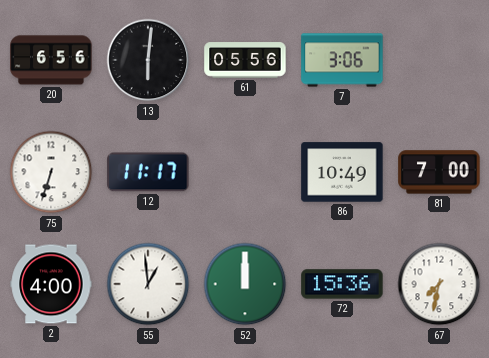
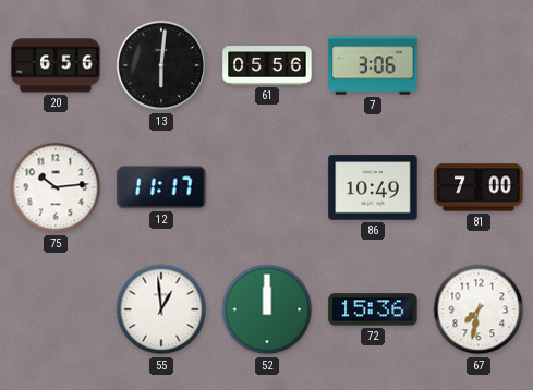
75: 6:33 -> 10:14 (56, 187)
2: 4:00 -> none (51, 284)
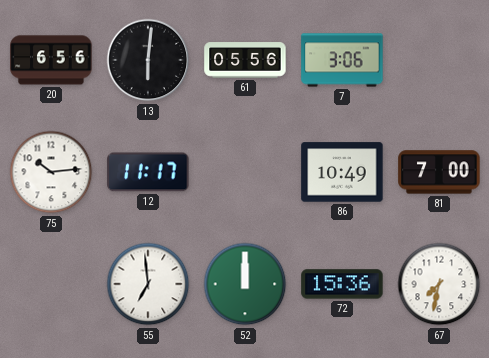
55: 12:59 -> 6:59 (148, 284)
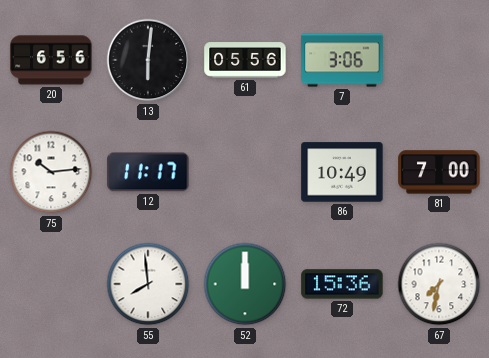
55: 6:59 -> 7:59 (148, 284)
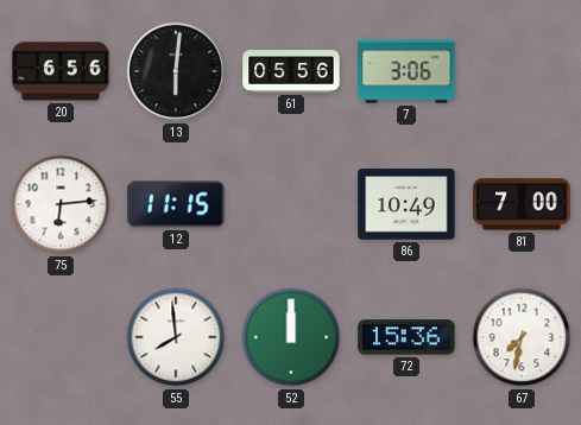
75: 10:14 -> 6:14 (61, 204)
12: 11:17 -> 11:15 (176, 204)
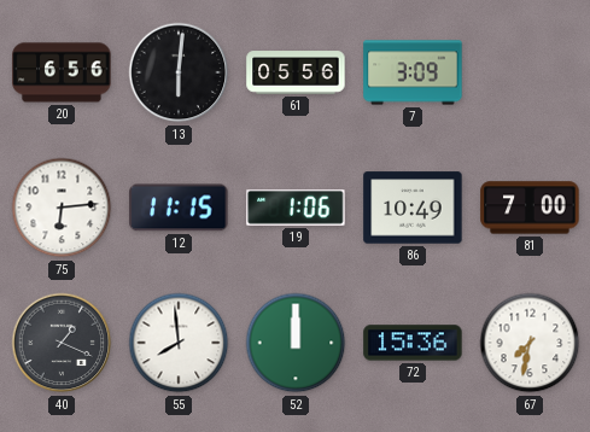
7: 3:06 -> 3:09 (413, 72)
19: none -> 1:06 (296, 208)
40: none -> 1:19 (62, 343)
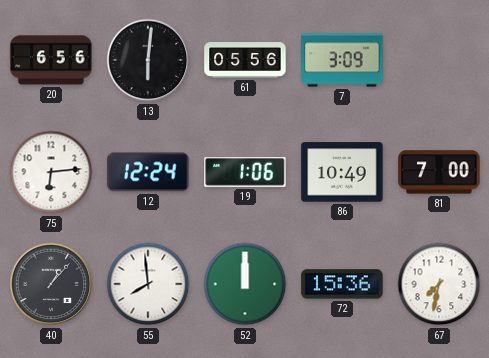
12: 11:15 -> 12:24 (148, 172)
40: 1:19 -> 1:07 (51, 284)
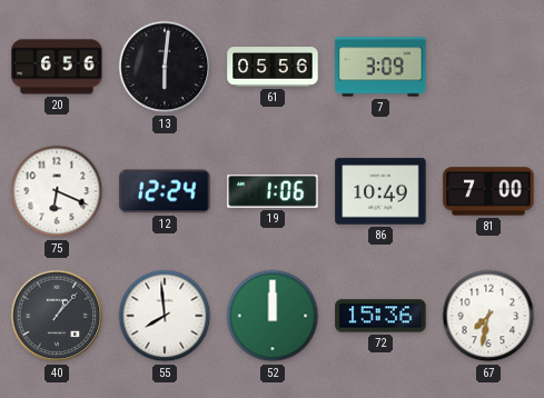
75: 6:14 -> 6:19 (57, 191)
